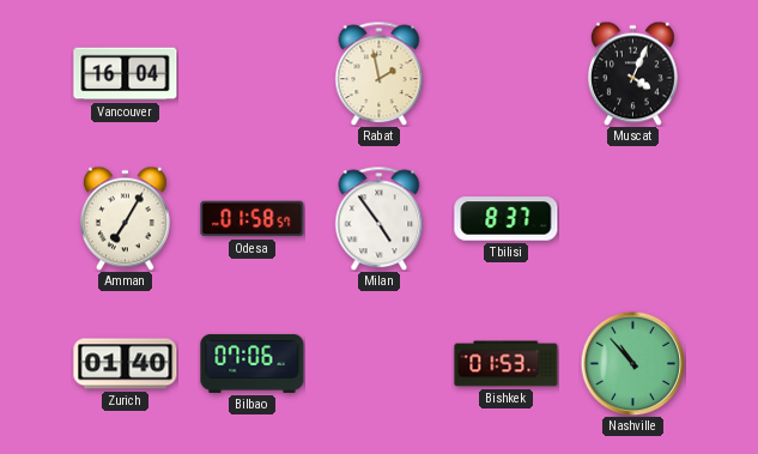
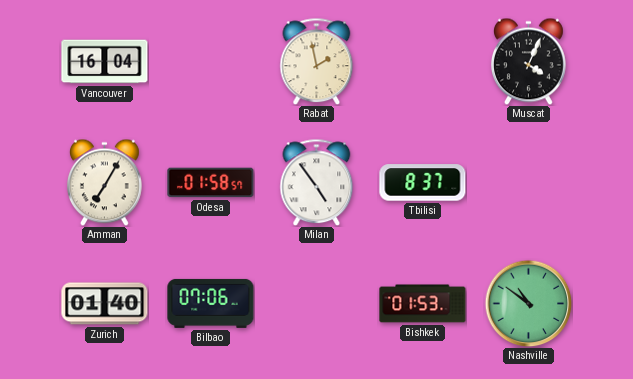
Nashville: 10:53 -> 10:51 (528, 303)
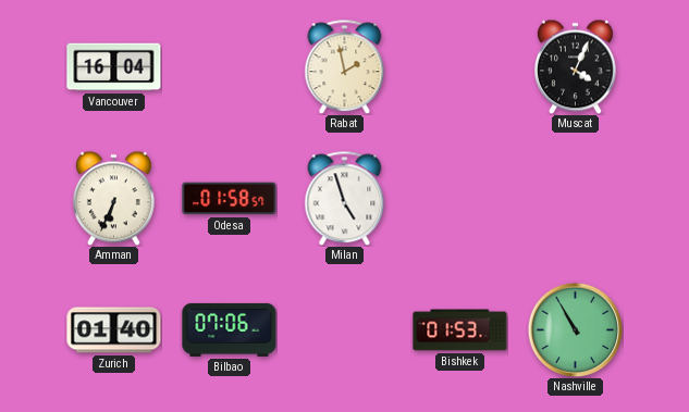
Amman: 7:05 -> 6:34 (114, 198)
Milan: 4:54 -> 4:57 (345, 198)
Tbilisi: 8:37 -> none (423, 183)
Nashville: 10:51 -> 10:55 (575, 329)
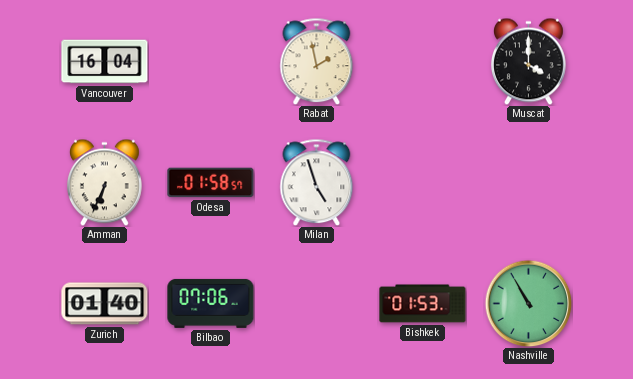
Muscat: 4:04 -> 4:00 (529, 61)
